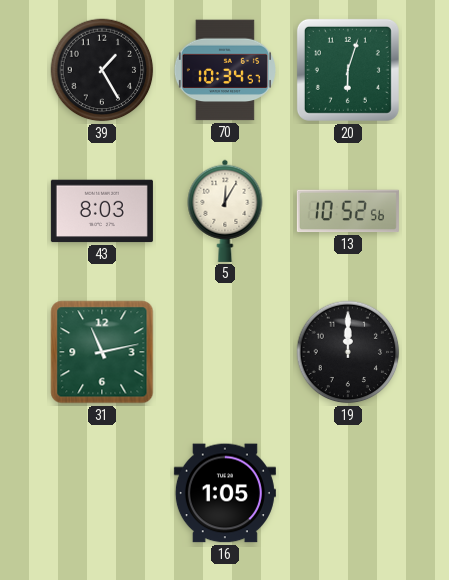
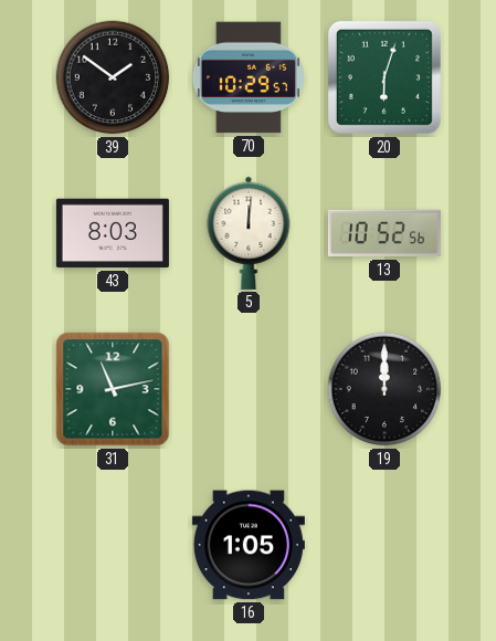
39: 1:25 -> 1:51 (113, 77)
70: 10:34 -> 10:29 (249, 77)
5: 12:05 -> 12:01 (249, 233)
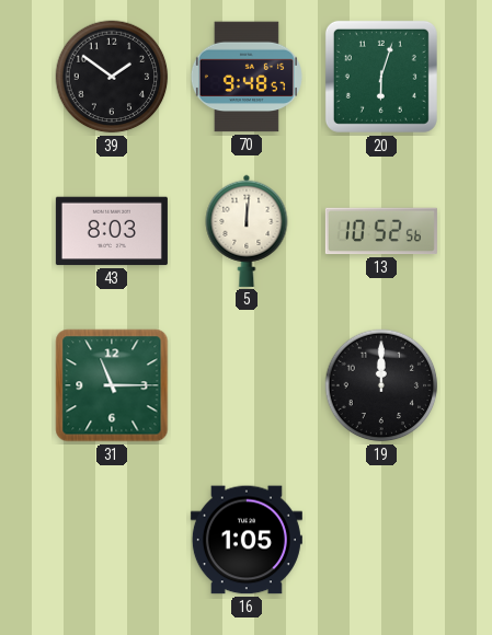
70: 10:29 -> 9:48 (247, 77)
31: 11:13 -> 11:15 (112, 385)
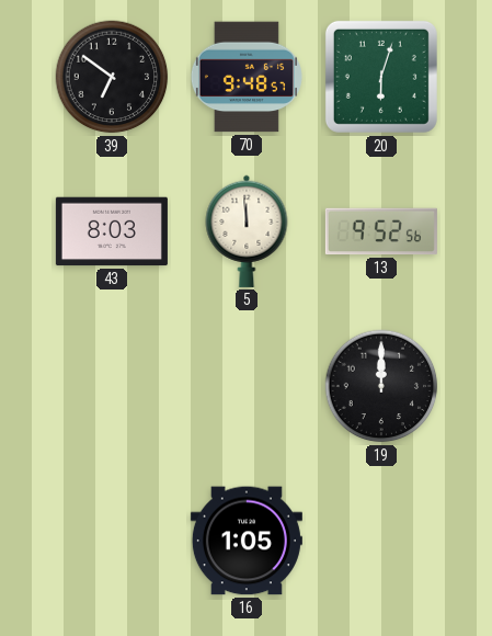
39: 1:51 -> 6:51 (112, 77)
5: 12:01 -> 11:59 (247, 231)
13: 10:52 -> 9:52 (381, 231)
31: 11:15 -> none (112, 385)
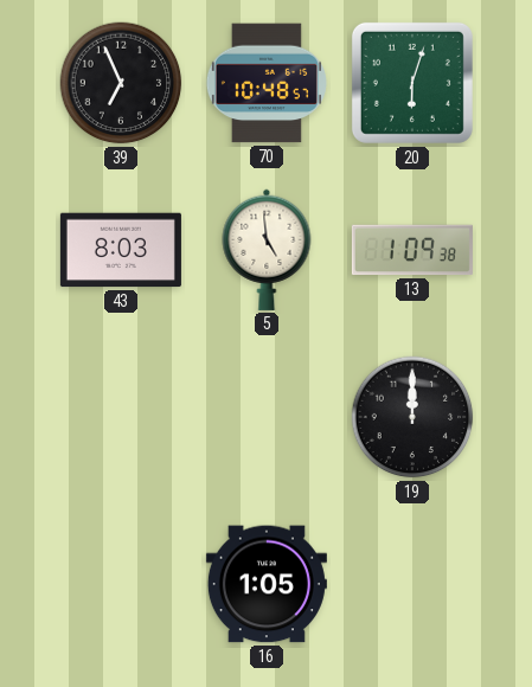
39: 6:51 -> 6:56 (121, 83)
70: 9:48 -> 10:48 (267, 83)
5: 11:59 -> 4:59 (267, 250)
13: 9:52 -> 1:09 (412, 250)
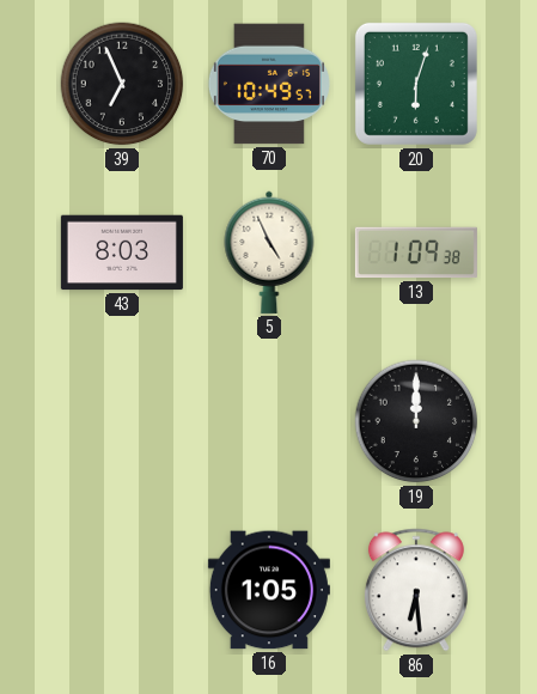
70: 10:48 -> 10:49 (269, 84)
5: 4:59 -> 4:56 (269, 252)
86: none -> 6:29 (416, 590)
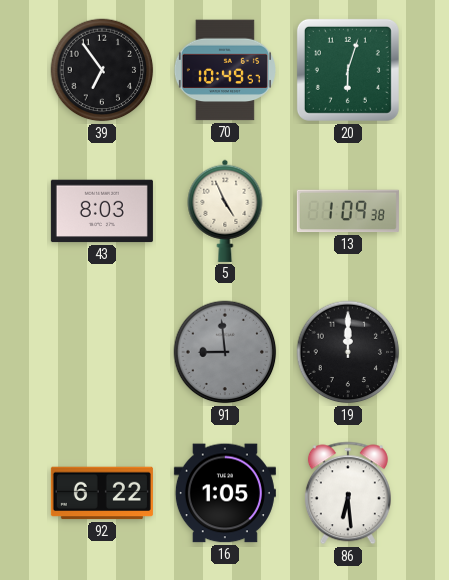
39: 6:56 -> 6:54 (102, 70)
91: none -> 8:59 (225, 352)
92: none -> 6:22 (102, 493)
